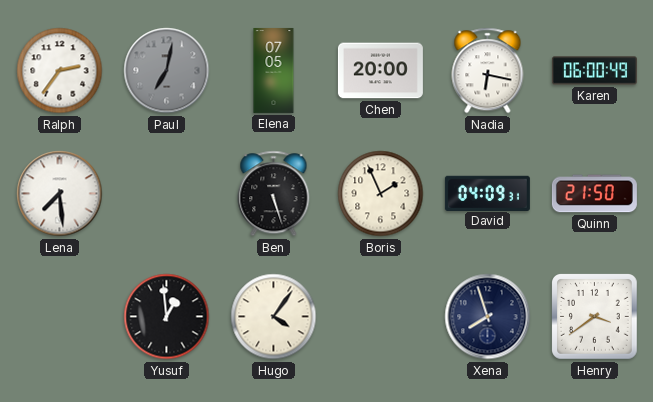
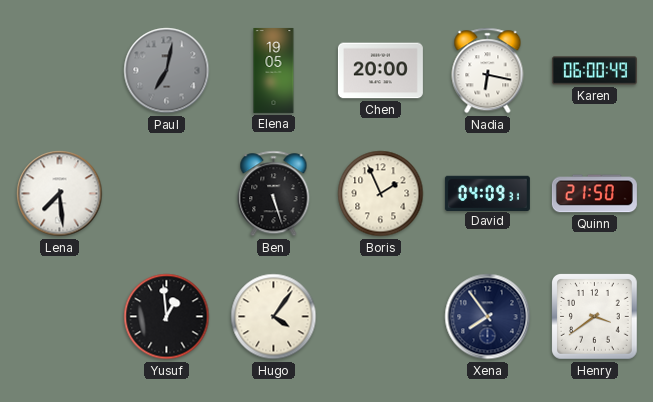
Ralph: 2:36 -> none (60, 71)
Elena: 07:05 -> 19:05 (274, 70)
Xena: 7:57 -> 7:54 (488, 317)
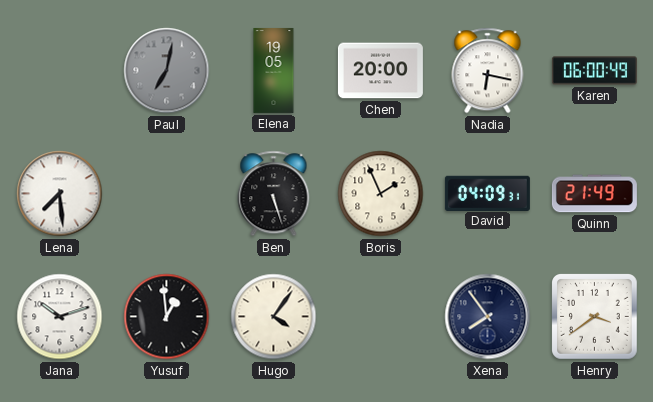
Quinn: 21:50 -> 21:49 (594, 194)
Jana: none -> 10:12 (60, 317)
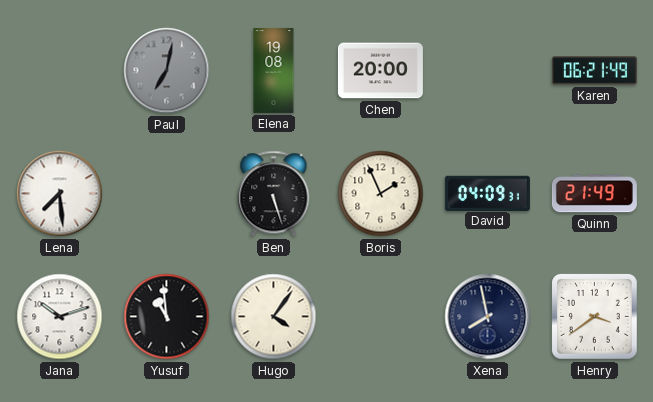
Elena: 19:05 -> 19:08 (274, 70)
Nadia: 6:17 -> none (488, 71)
Karen: 06:00 -> 06:21 (594, 71)
Yusuf: 12:59 -> 10:59 (167, 317)
Xena: 7:54 -> 7:58 (488, 317)
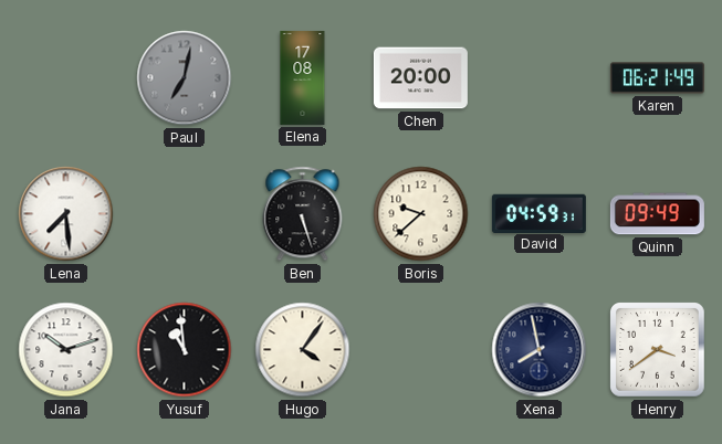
Elena: 19:08 -> 17:08 (303, 77)
Boris: 1:56 -> 9:38 (421, 214)
David: 04:09 -> 04:59 (538, 213)
Quinn: 21:49 -> 09:49 (657, 214)
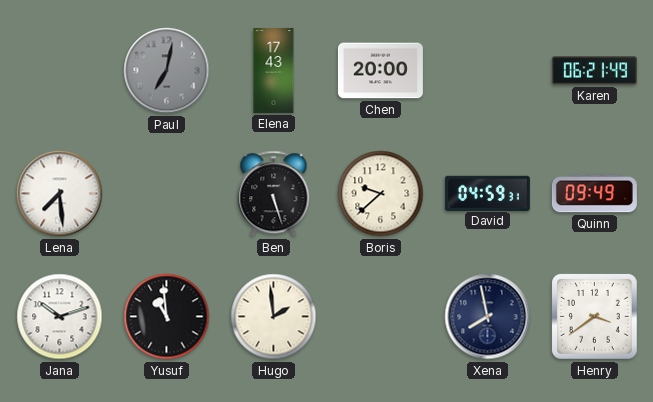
Elena: 17:08 -> 17:43 (274, 70)
Hugo: 4:06 -> 1:59 (274, 317)
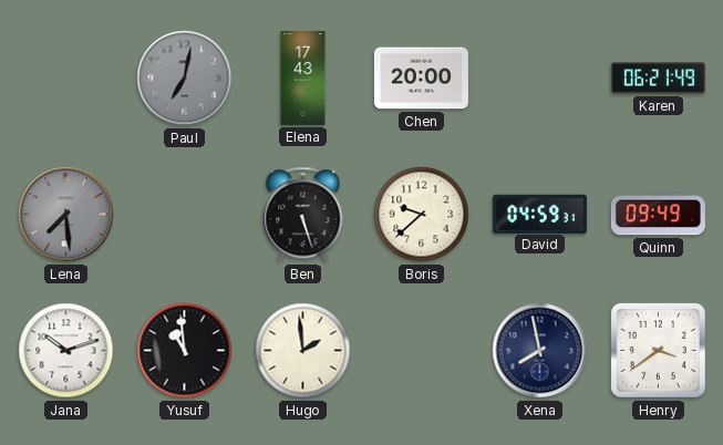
Lena dial: white -> grey (66, 215)
